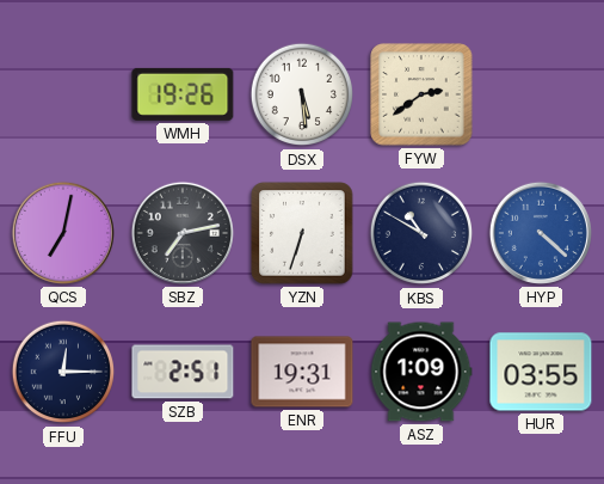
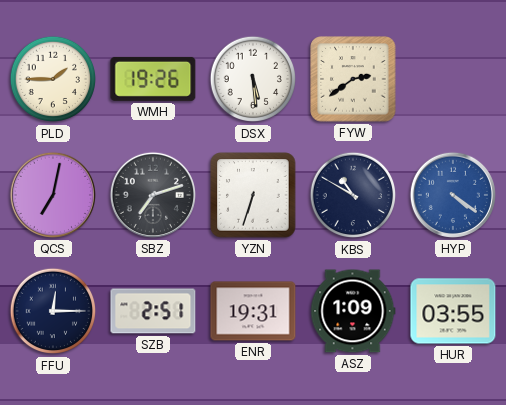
PLD: none -> 1:45 (53, 79)
SBZ: 7:13 -> 7:12 (153, 195)
HYP: 4:22 -> 4:21 (453, 195)
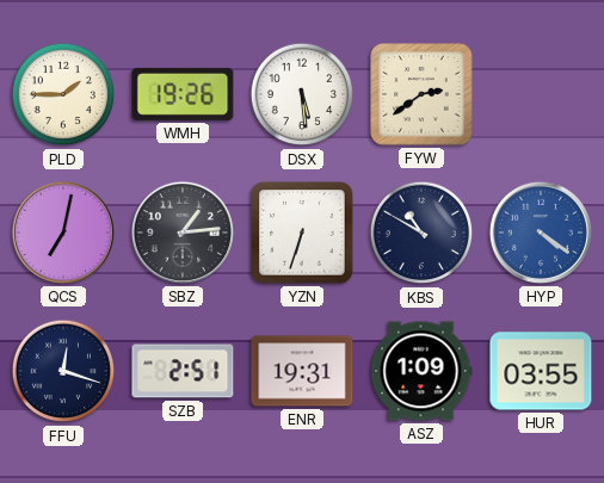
SBZ: 7:12 -> 1:14 (183, 233)
FFU: 12:15 -> 12:18 (63, 371)
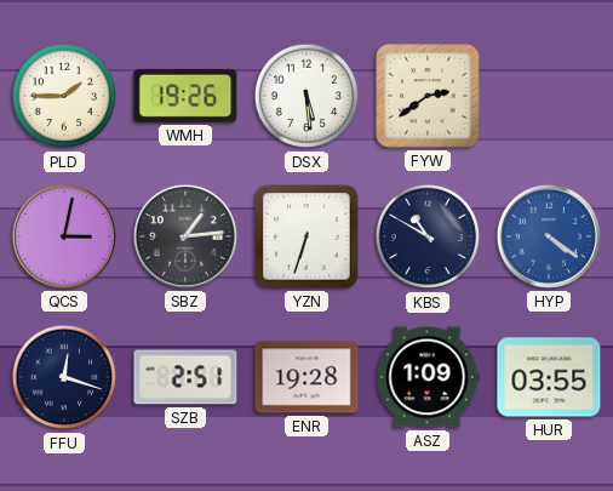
QCS: 7:02 -> 3:02 (64, 236)
ENR: 19:31 -> 19:28 (306, 377)
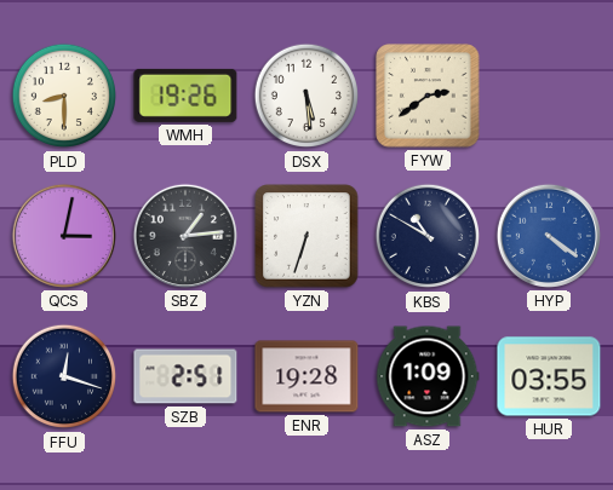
PLD: 1:45 -> 8:30 (64, 96)
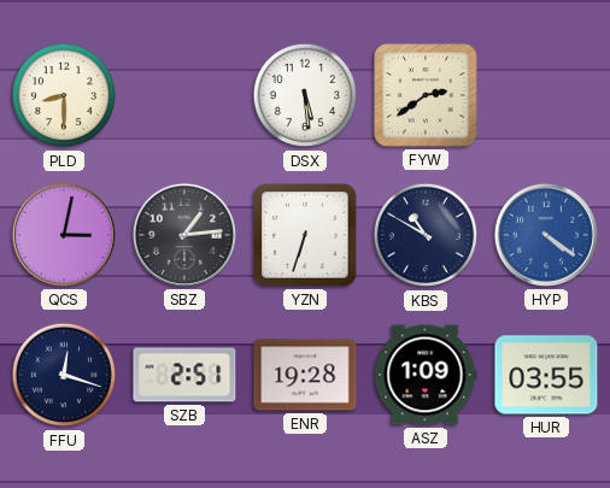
WMH: 19:26 -> none (185, 96)
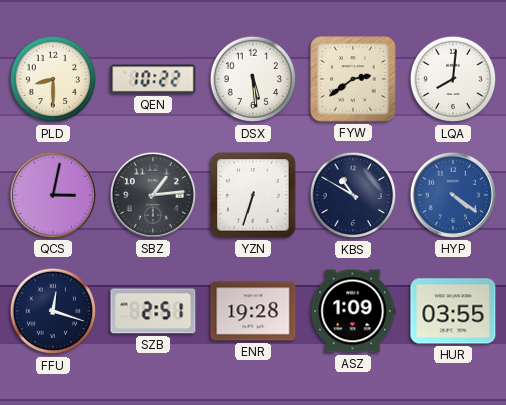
QEN: none -> 10:22 (153, 79)
LQA: none -> 8:01 (453, 79)
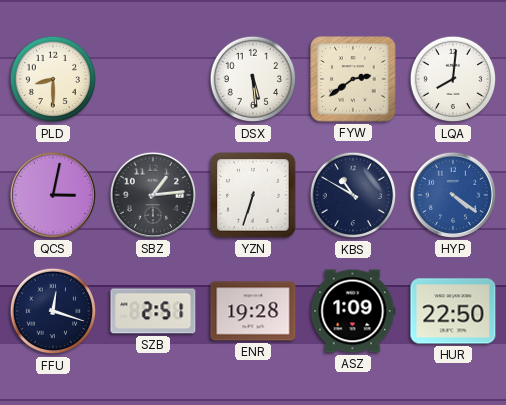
QEN: 10:22 -> none (153, 79)
HUR: 03:55 -> 22:50 (453, 311)
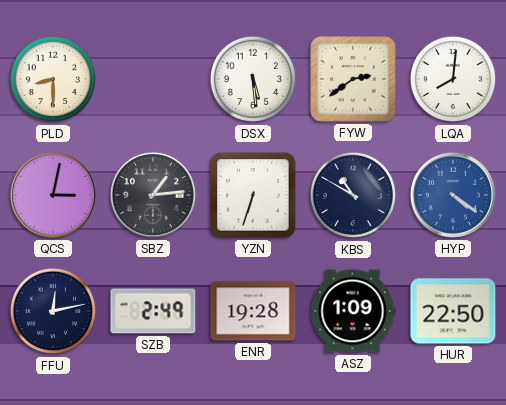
FFU: 12:18 -> 12:13 (53, 311)
SZB: 2:51 -> 2:49 (153, 311)
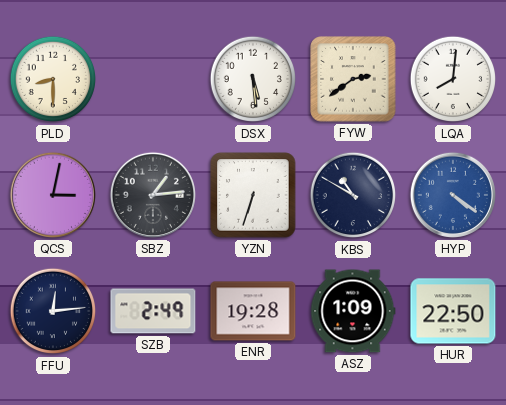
FFU: 12:13 -> 12:14 (53, 311)
